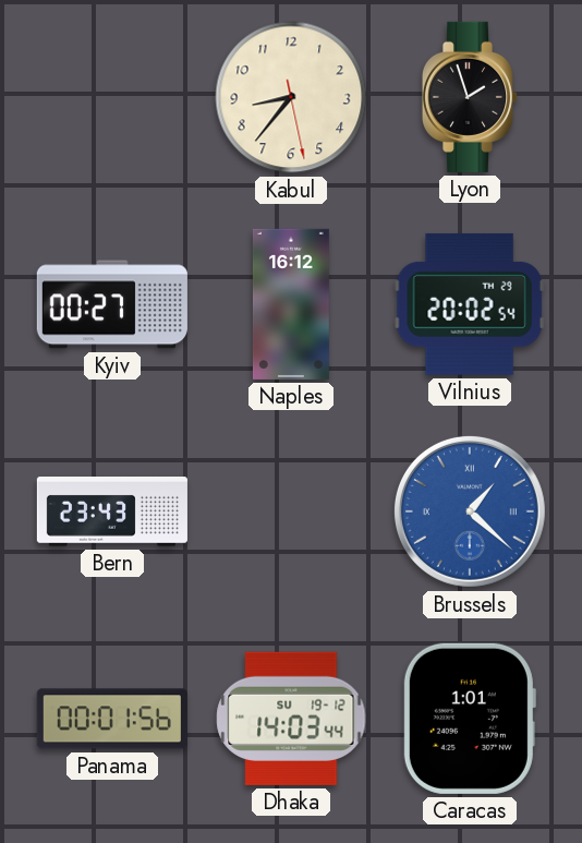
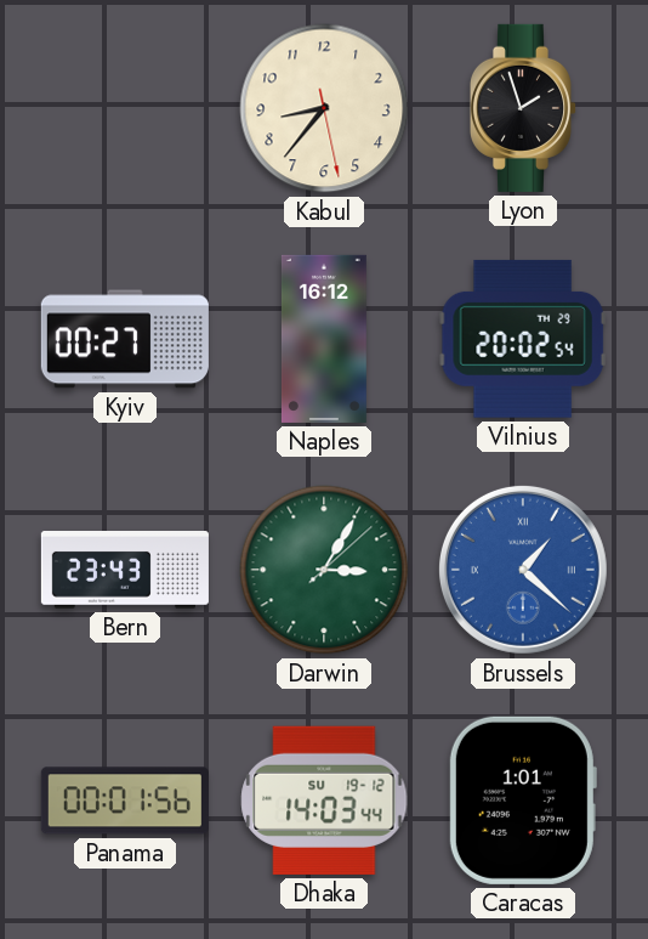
Darwin: none -> 3:05 (324, 570)
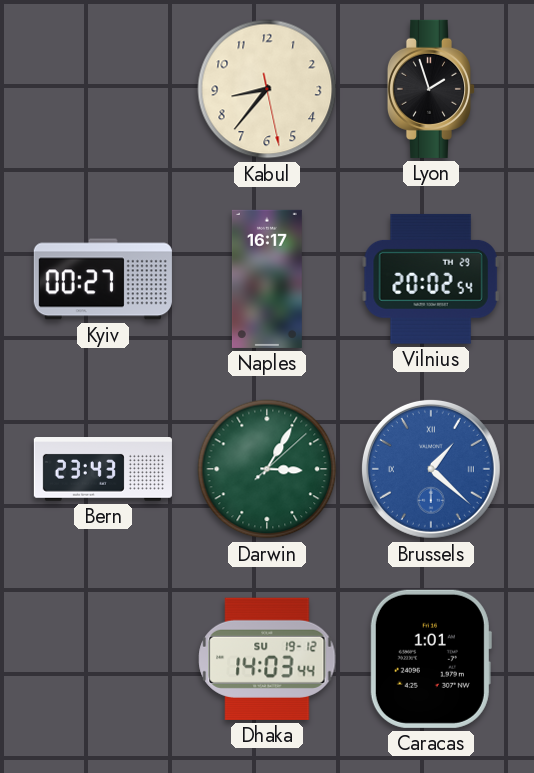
Naples: 16:12 -> 16:17 (267, 279)
Panama: 00:01 -> none (125, 801)
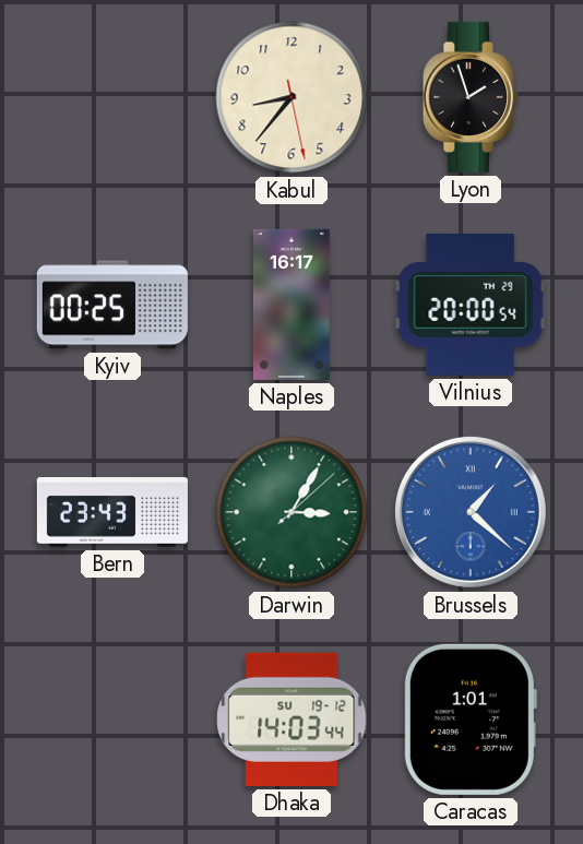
Kyiv: 00:27 -> 00:25 (112, 305)
Vilnius: 20:02 -> 20:00 (471, 305)
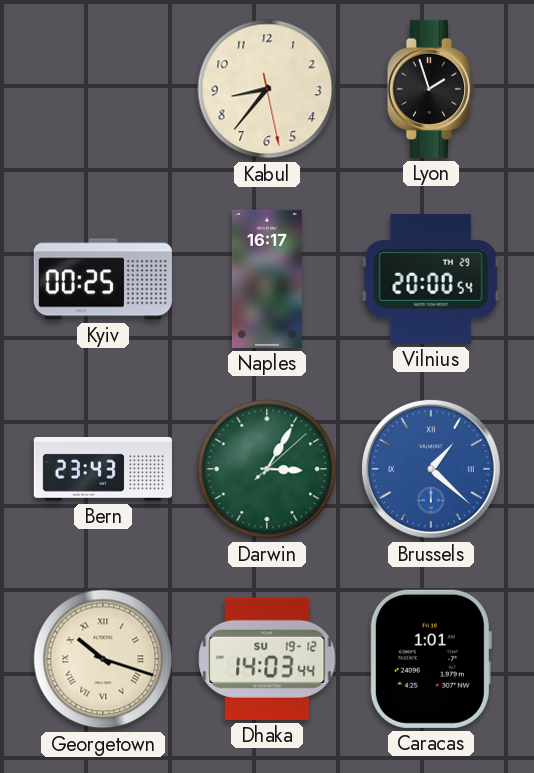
Georgetown: none -> 10:18 (103, 659)
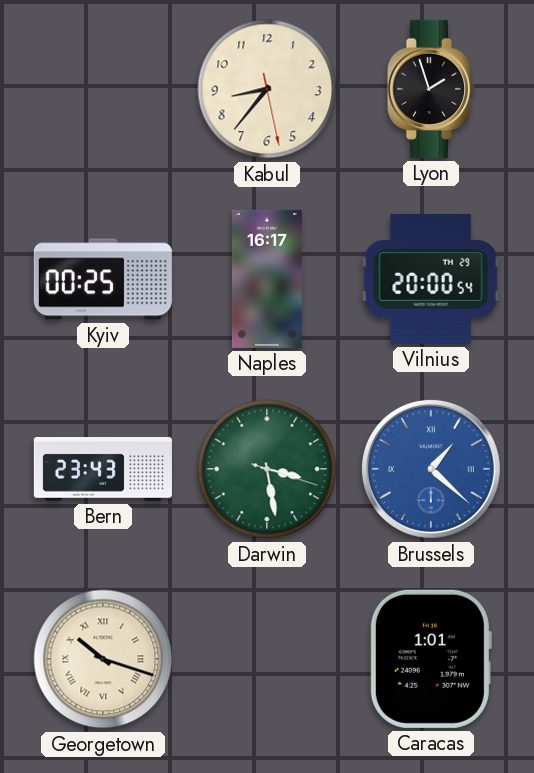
Darwin: 3:05 -> 3:28 (267, 469)
Dhaka: 14:03 -> none (267, 659)
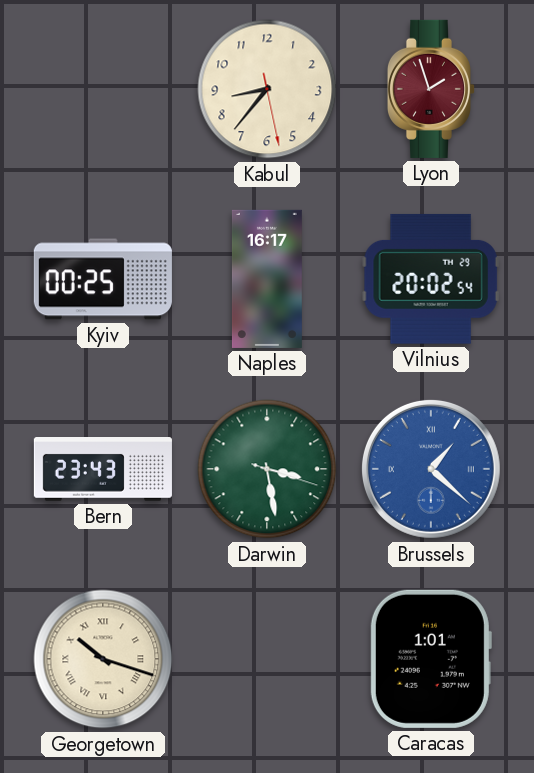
Lyon dial: black -> burgundy (431, 89)
Vilnius: 20:00 -> 20:02 (431, 279)
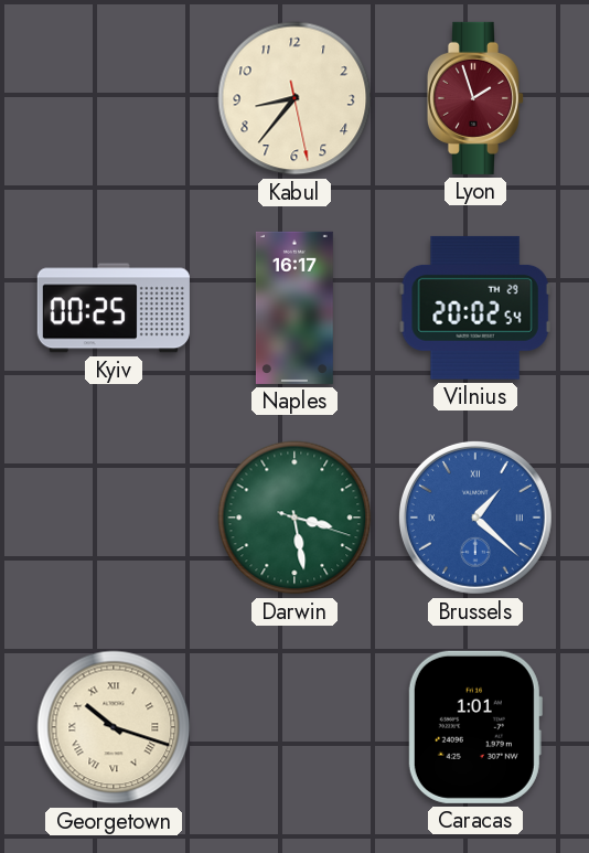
Bern: 23:43 -> none (103, 470)
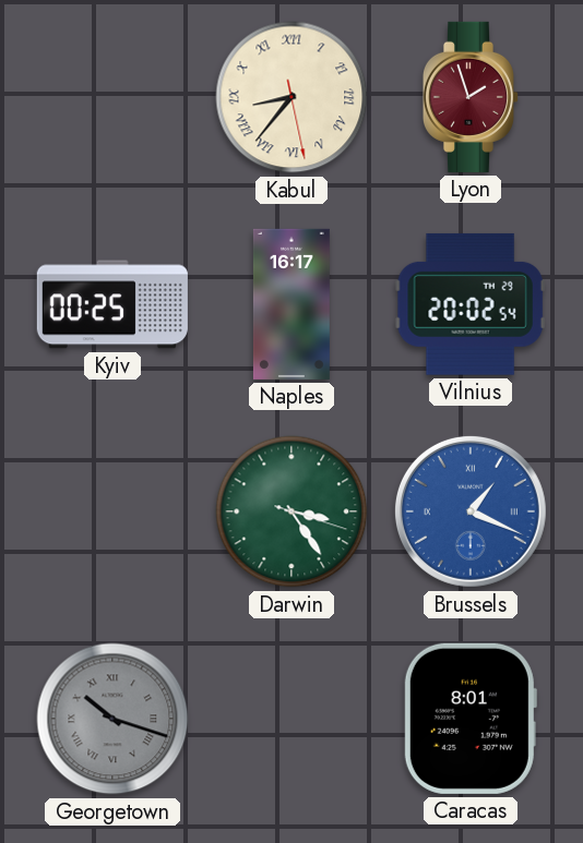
Kabul numerals: Arabic -> Roman (291, 97)
Darwin: 3:28 -> 3:24 (291, 511)
Brussels: 1:22 -> 1:19 (471, 511)
Georgetown dial: cream -> grey (112, 719)
Caracas: 1:01 -> 8:01 (471, 719)
